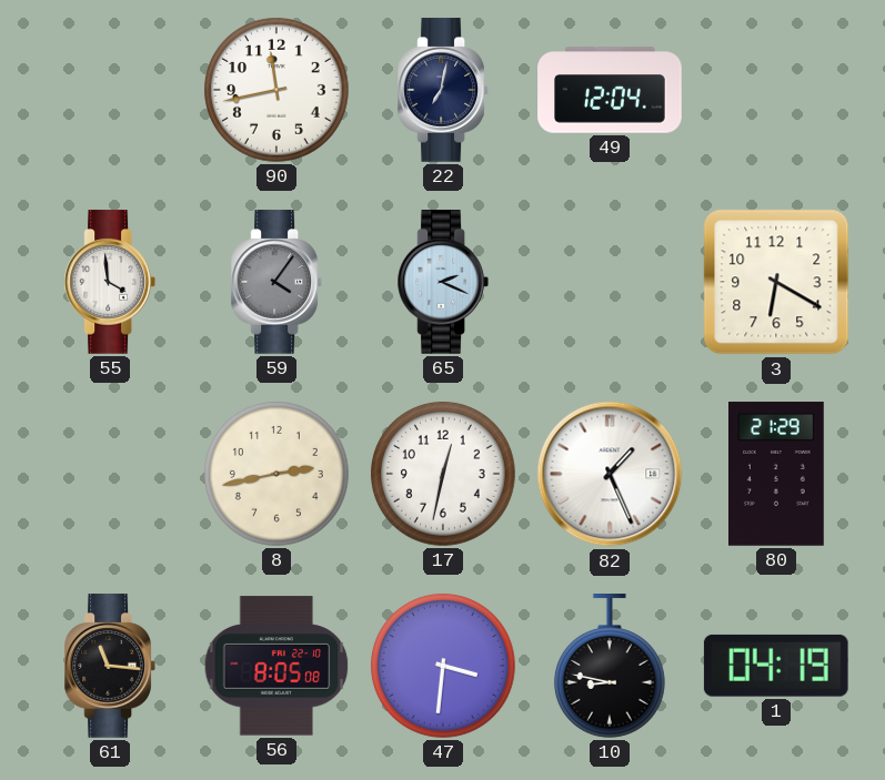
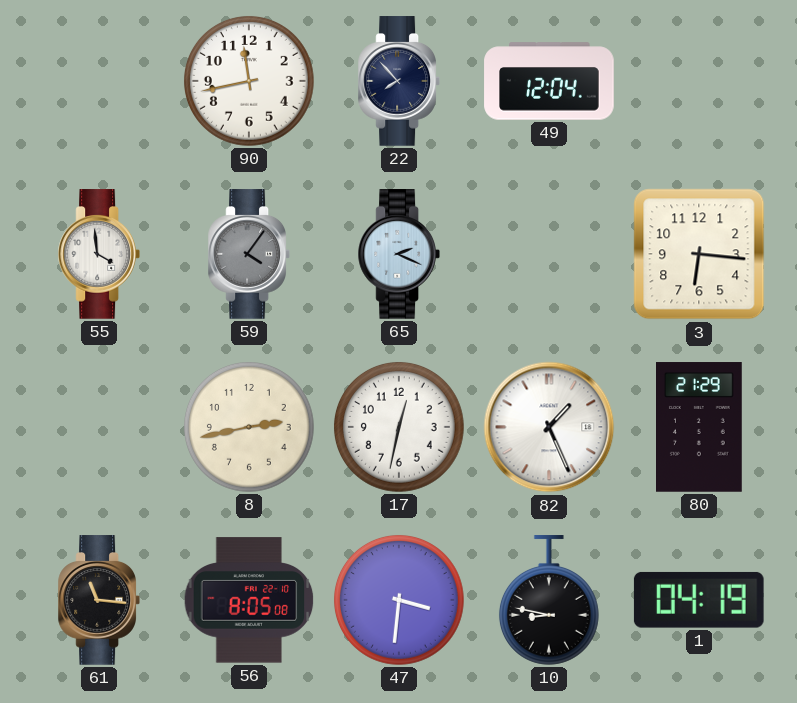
22: 7:02 -> 7:53 (398, 81)
3: 6:20 -> 6:16 (699, 254)
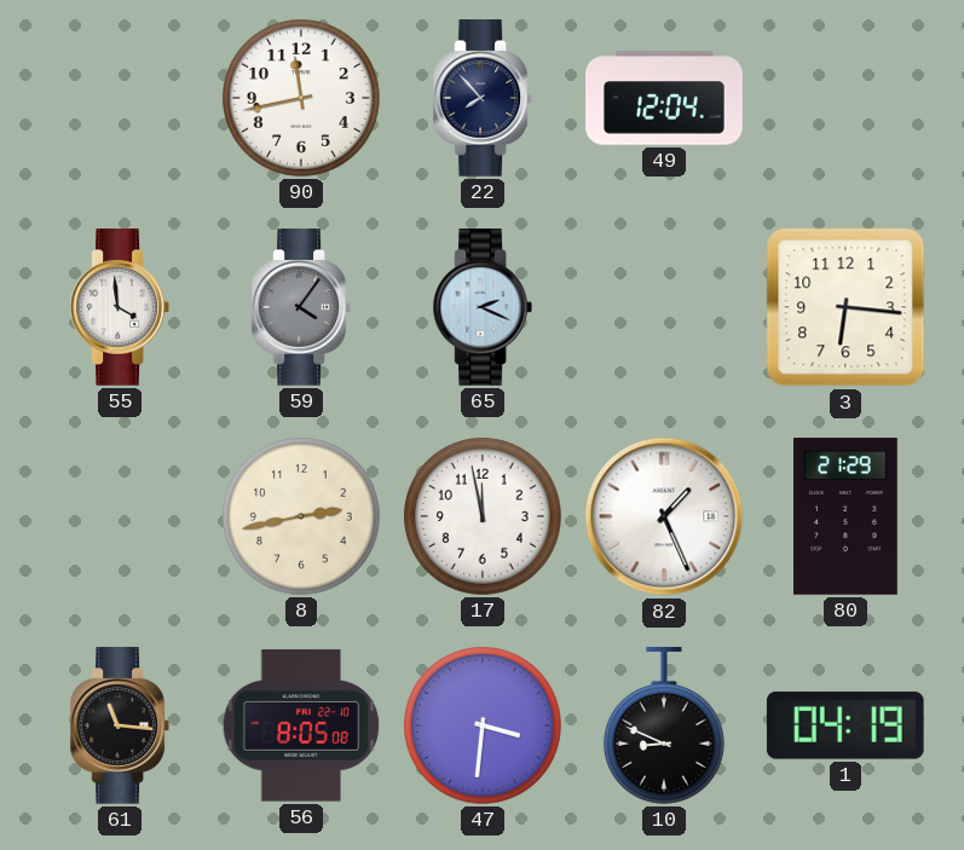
17: 12:32 -> 11:58 (483, 516)
10: 8:47 -> 8:49 (664, 725)
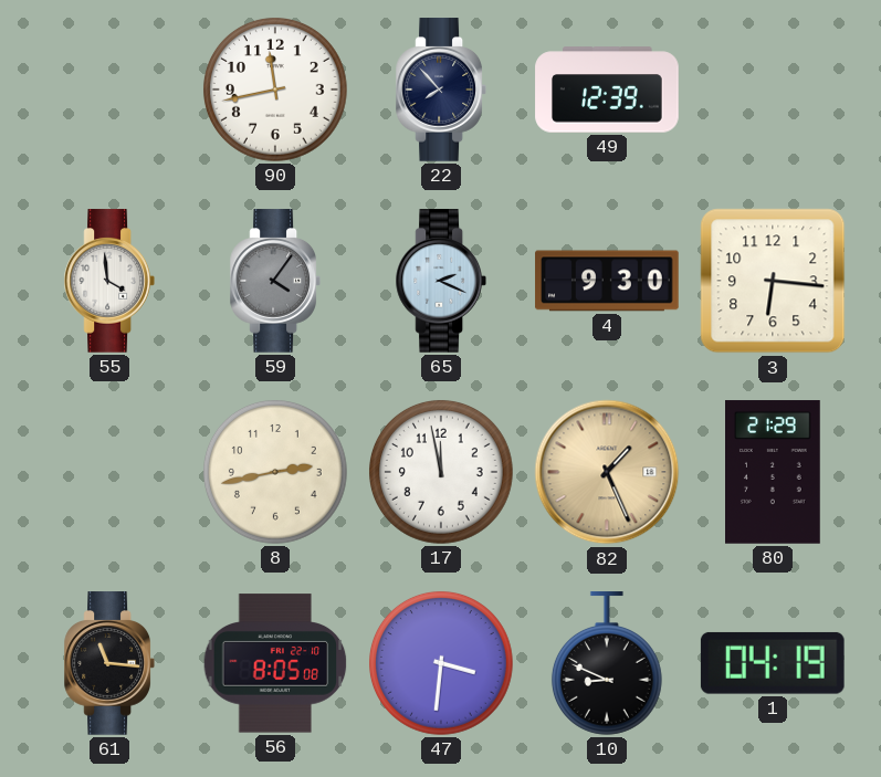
49: 12:04 -> 12:39 (607, 90)
4: none -> 9:30 (607, 281)
82 dial: white -> champagne (607, 472)
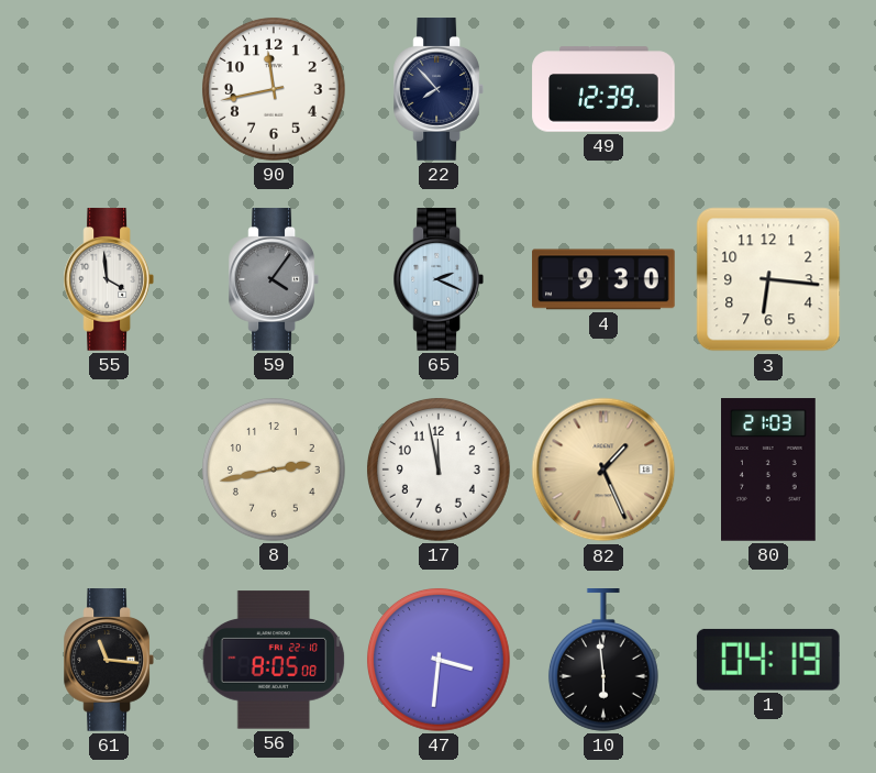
80: 21:29 -> 21:03 (769, 470)
10: 8:49 -> 5:59 (603, 660)
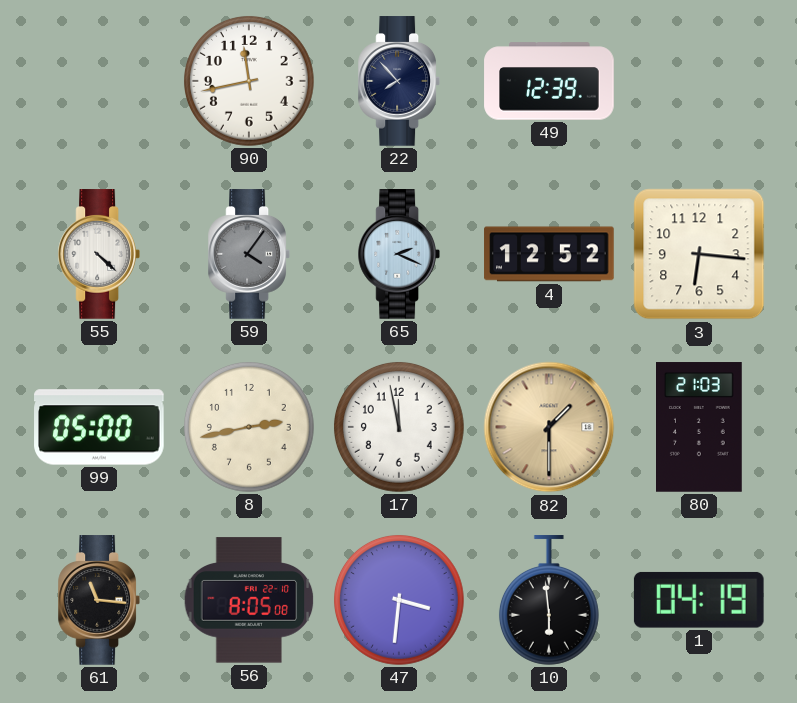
55: 3:59 -> 4:22 (98, 254)
4: 9:30 -> 12:52 (549, 254)
99: none -> 05:00 (99, 427)
82: 1:26 -> 1:30 (549, 427)
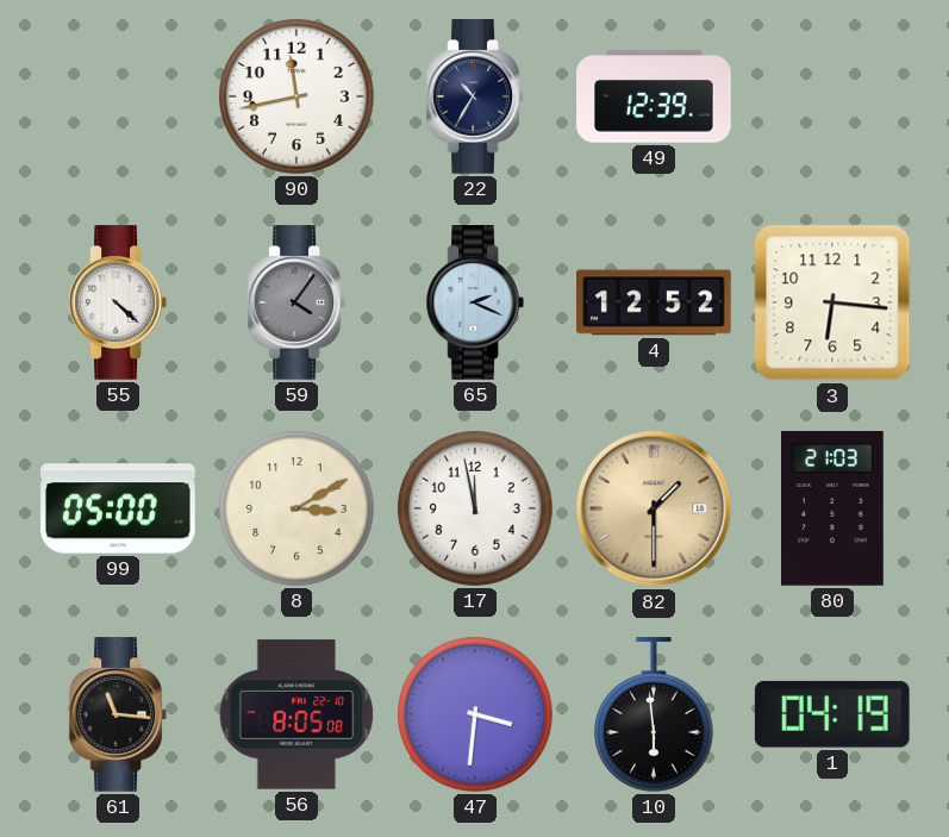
22: 7:53 -> 10:35 (474, 96)
8: 2:43 -> 3:10 (296, 508)
